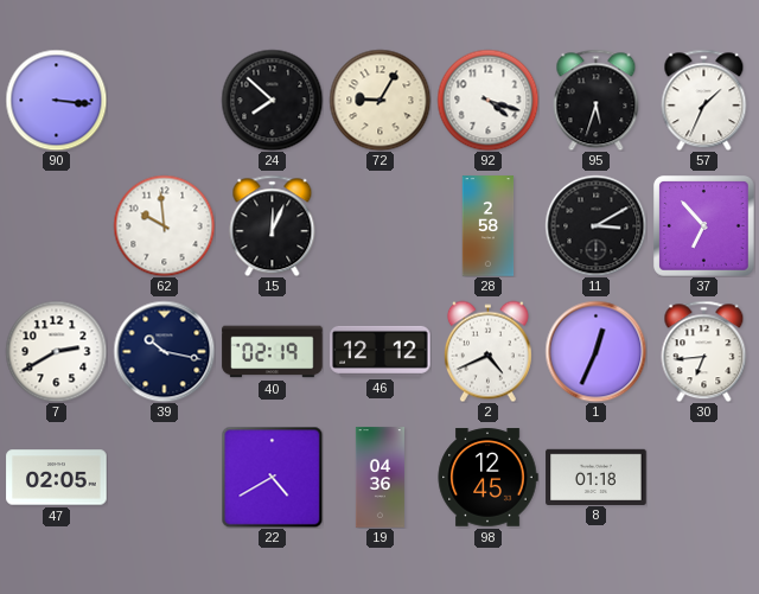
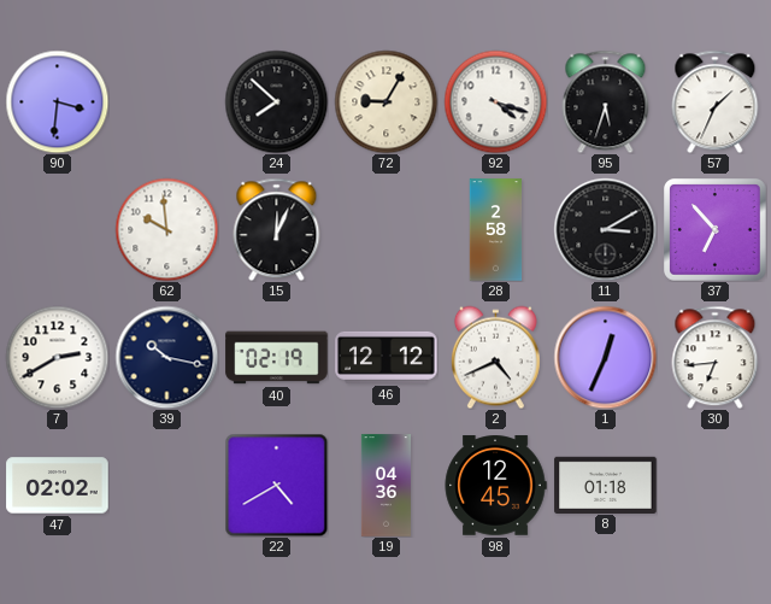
90: 3:16 -> 3:31 (57, 101)
47: 02:05 -> 02:02 (58, 486)
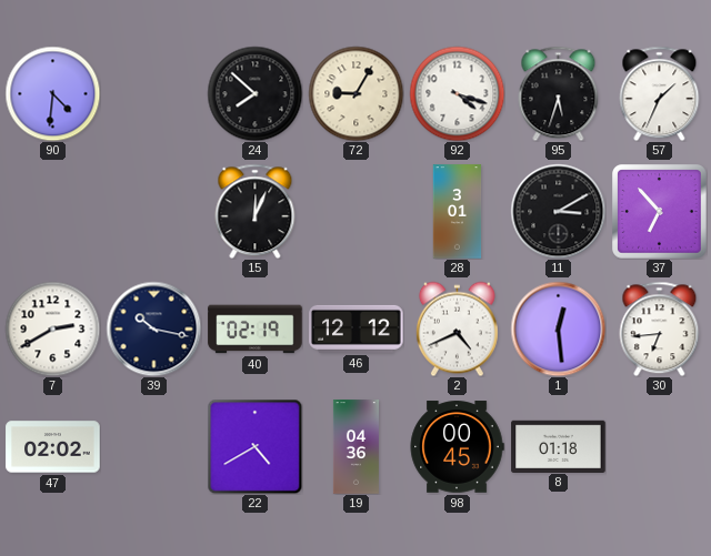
90: 3:31 -> 4:31 (52, 93)
62: 9:59 -> none (166, 229)
28: 2:58 -> 3:01 (458, 212)
1: 12:34 -> 12:29 (558, 328)
98: 12:45 -> 00:45 (457, 447)
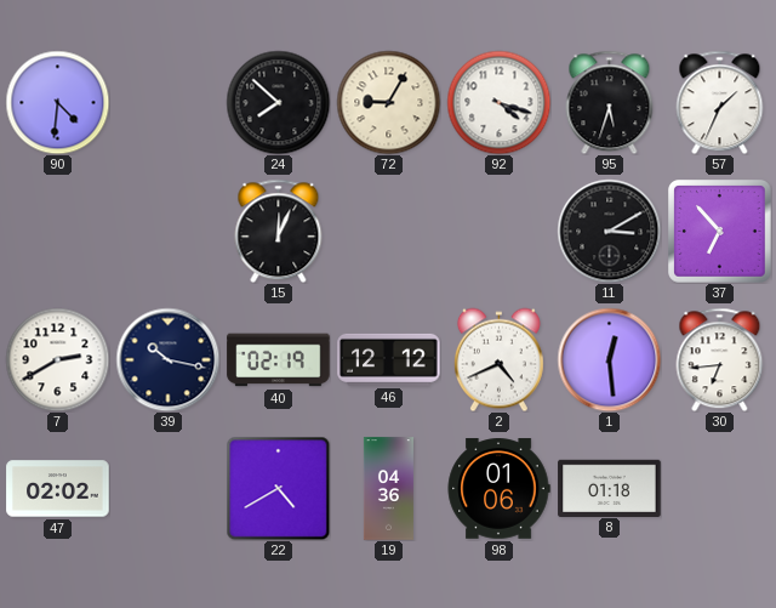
28: 3:01 -> none (458, 212)
98: 00:45 -> 01:06 (498, 489)
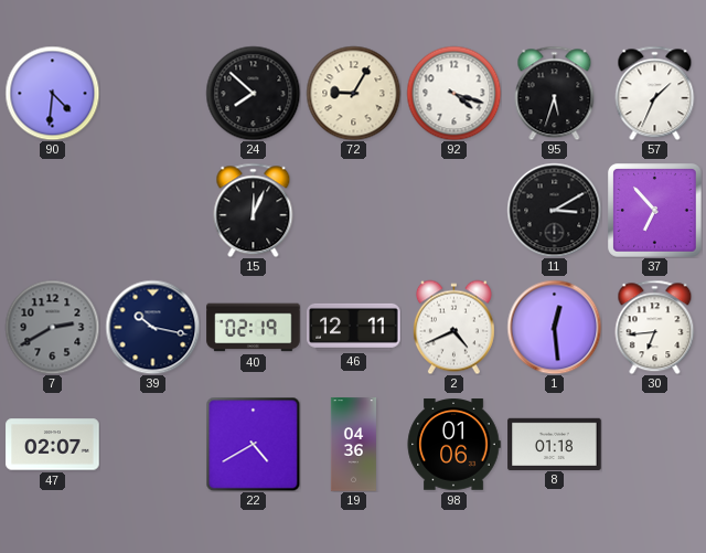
7 dial: white -> grey (52, 327)
46: 12:12 -> 12:11 (354, 327)
47: 02:02 -> 02:07 (53, 445)
